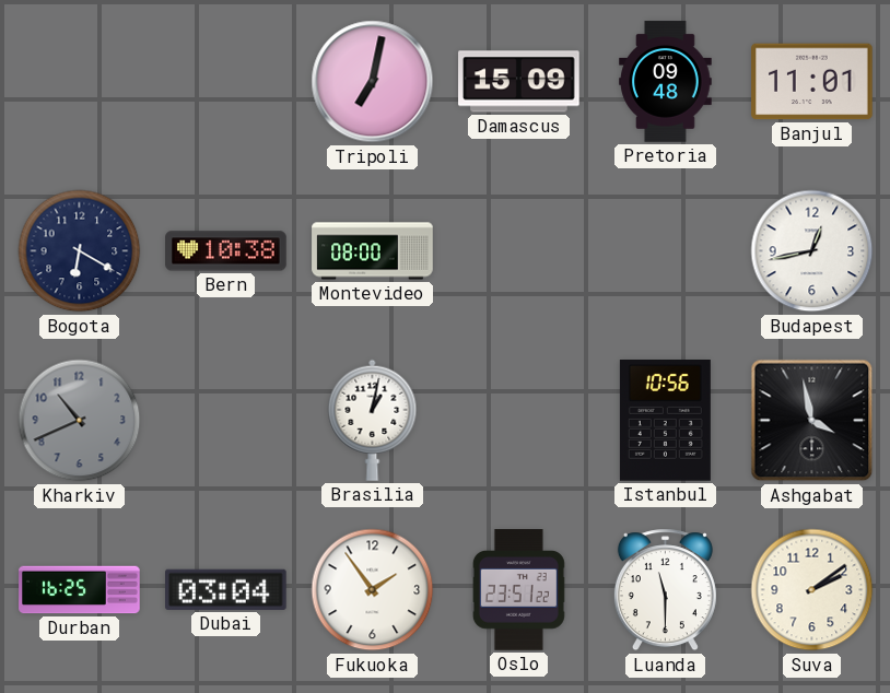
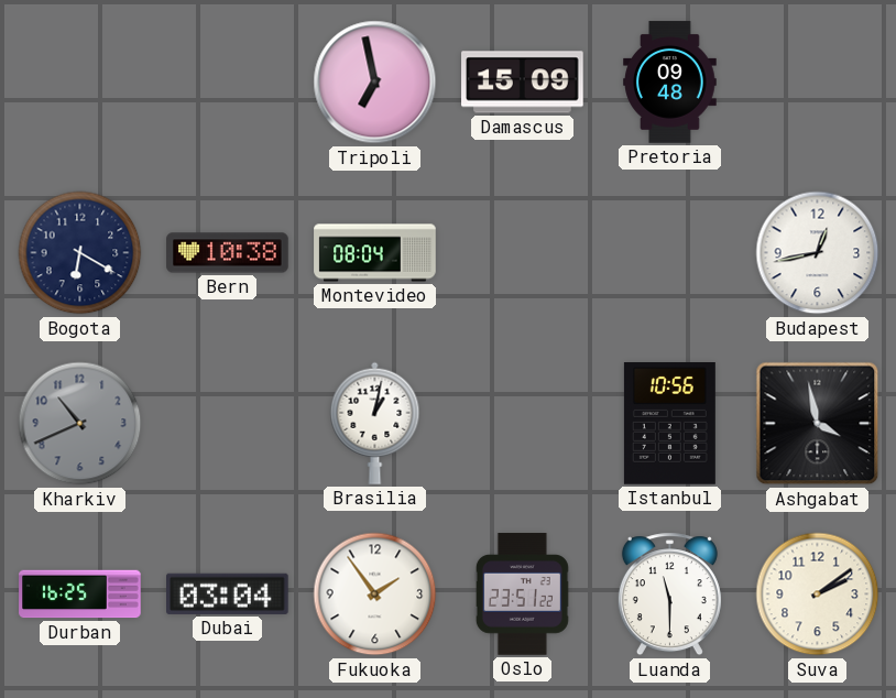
Tripoli: 7:02 -> 6:58 (375, 83)
Banjul: 11:01 -> none (812, 82)
Montevideo: 08:00 -> 08:04 (375, 253)
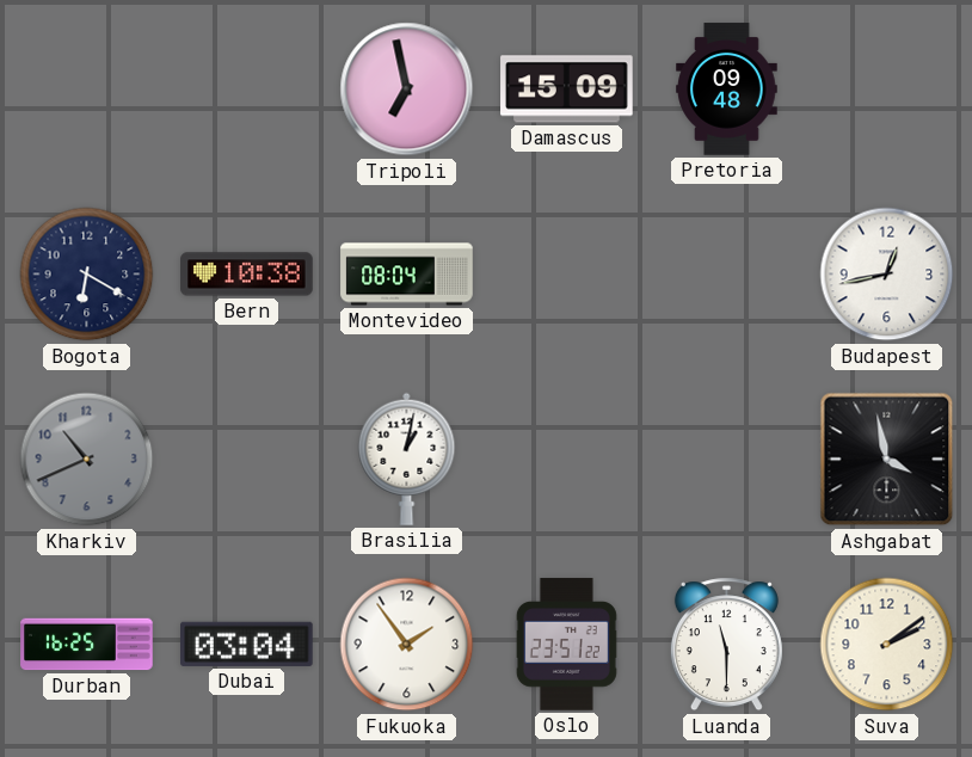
Istanbul: 10:56 -> none (669, 424)
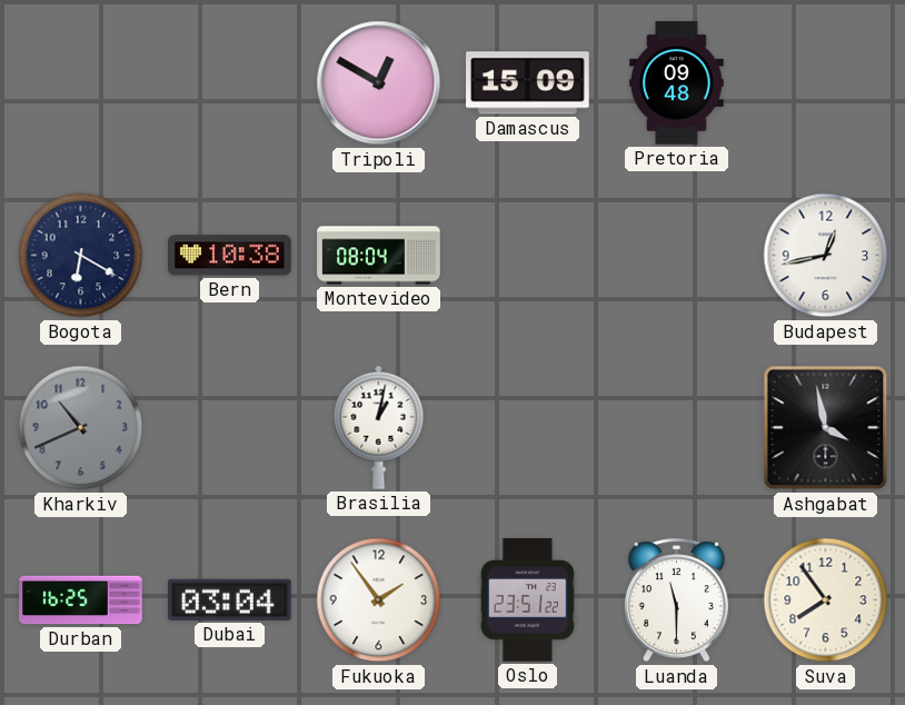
Tripoli: 6:58 -> 12:50 (379, 83)
Suva: 2:09 -> 7:54 (826, 600)
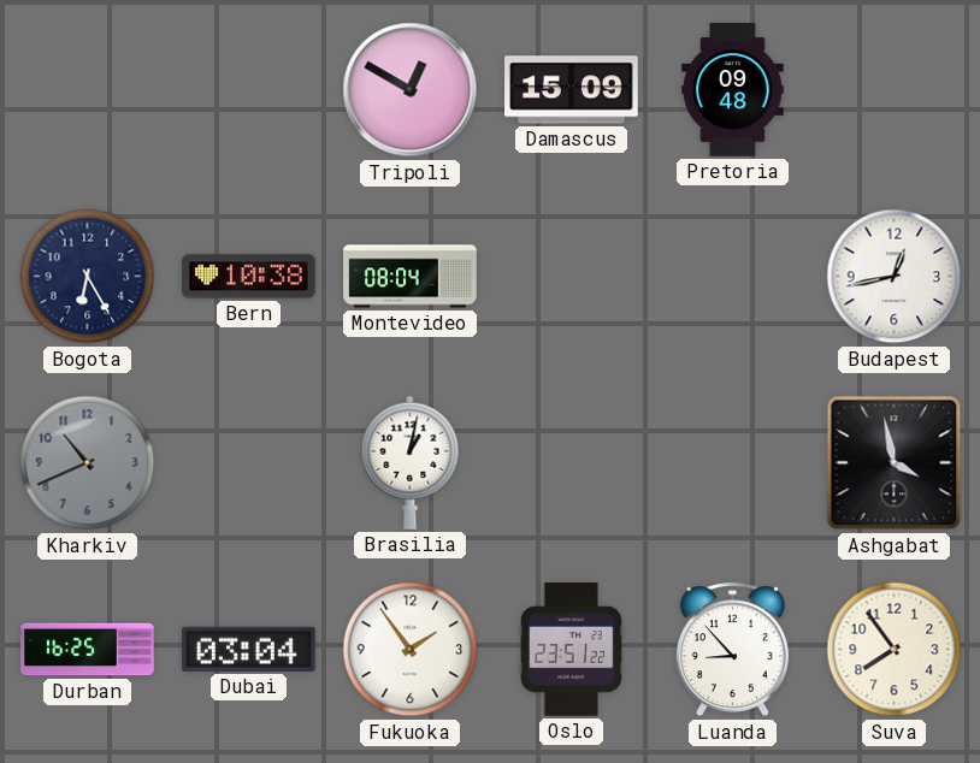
Bogota: 6:20 -> 6:25 (88, 277)
Luanda: 11:30 -> 8:53 (732, 650)
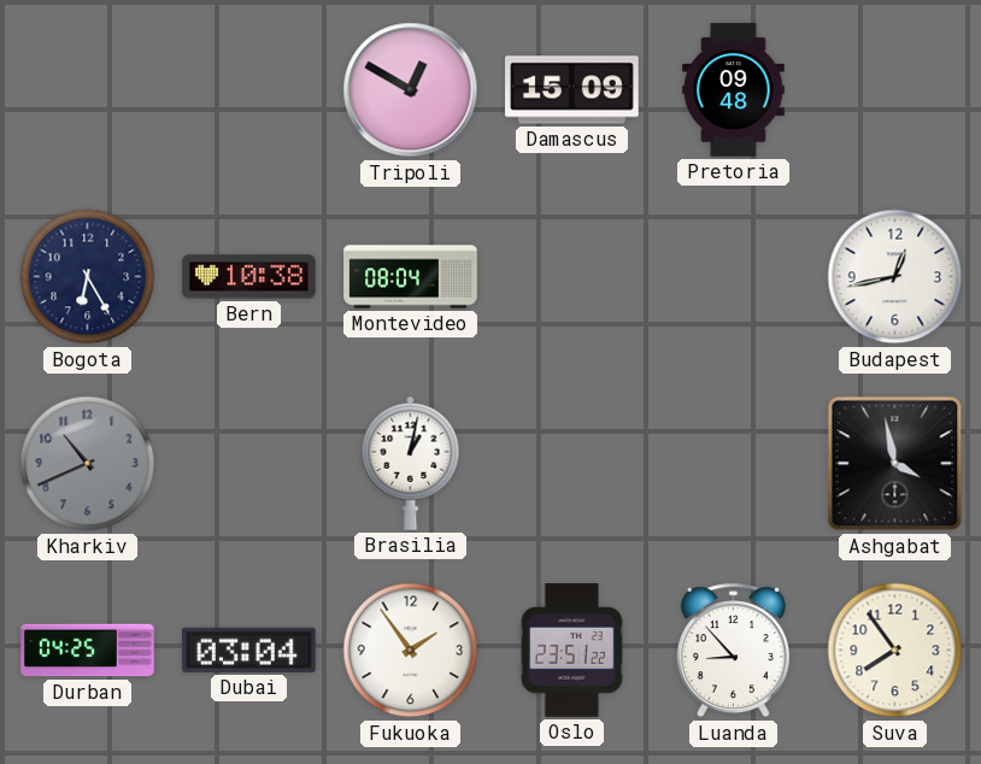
Durban: 16:25 -> 04:25 (88, 651)
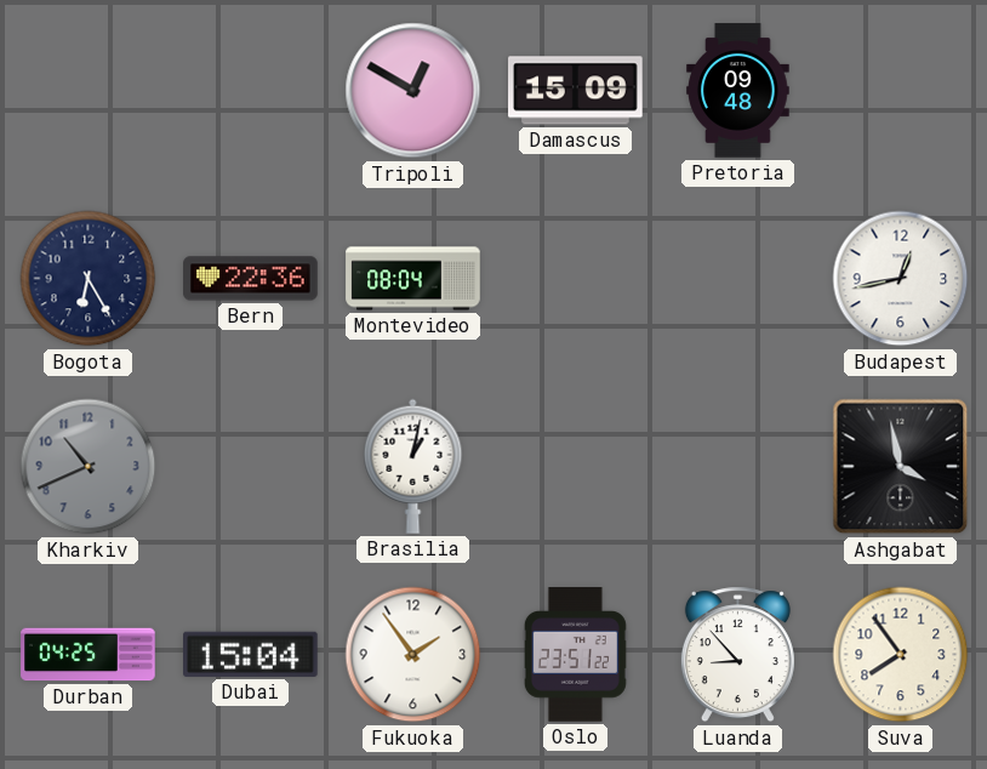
Bern: 10:38 -> 22:36 (251, 279)
Dubai: 03:04 -> 15:04 (251, 654)
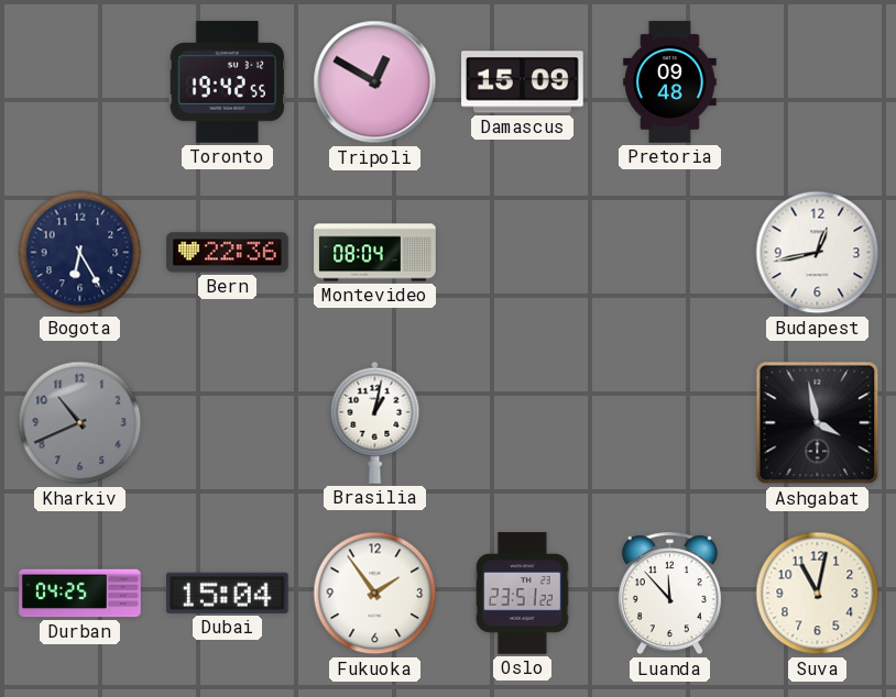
Toronto: none -> 19:42 (228, 82)
Luanda: 8:53 -> 11:53 (669, 594)
Suva: 7:54 -> 11:02 (818, 594)
